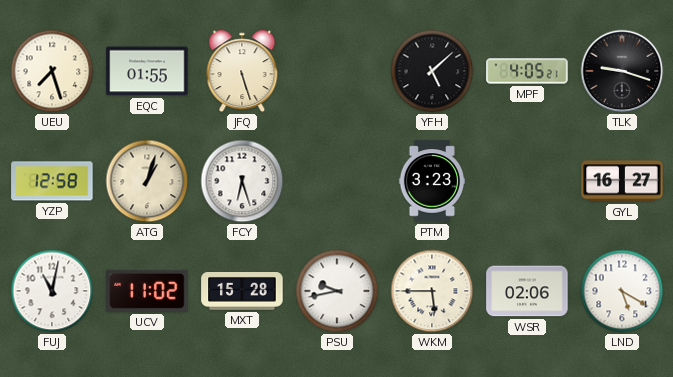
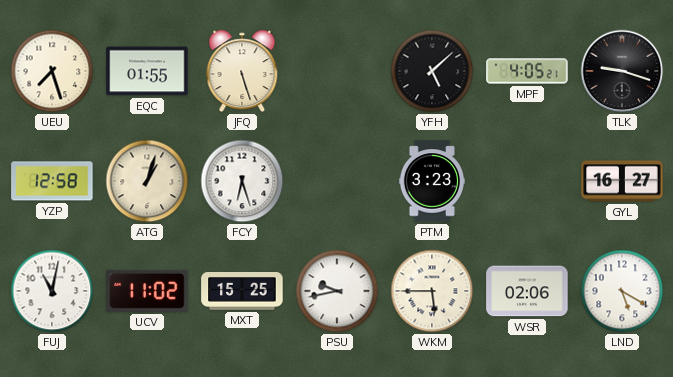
MXT: 15:28 -> 15:25 (242, 292)
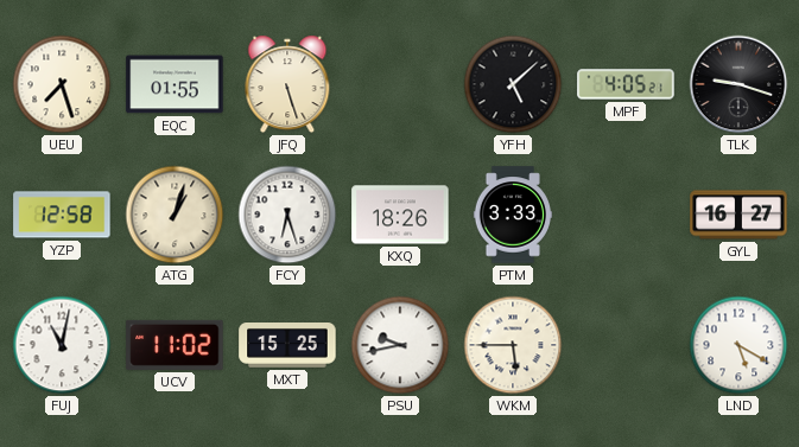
KXQ: none -> 18:26 (400, 215)
PTM: 3:23 -> 3:33 (512, 215)
WSR: 02:06 -> none (527, 291)
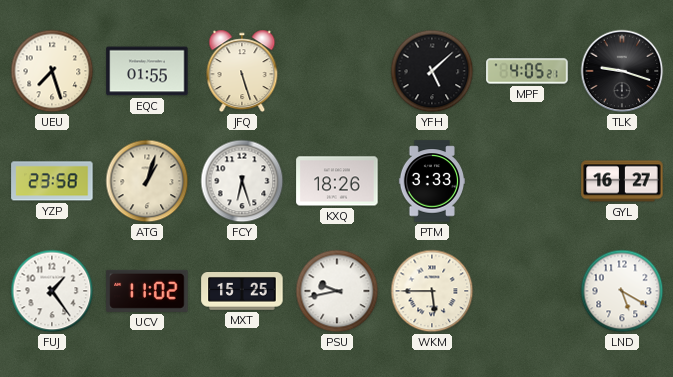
YZP: 12:58 -> 23:58 (52, 181)
FUJ: 11:02 -> 1:24 (52, 291)
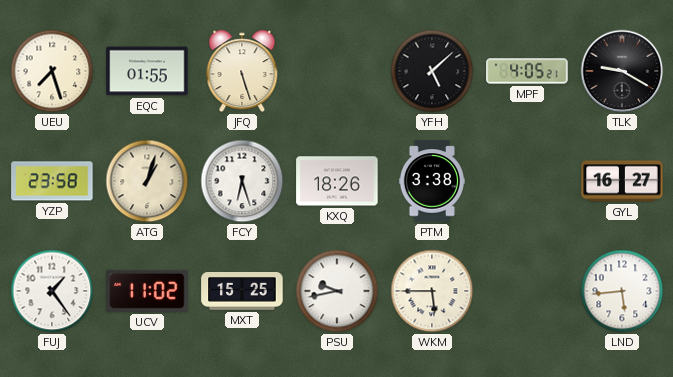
TLK: 9:18 -> 9:20 (622, 71)
PTM: 3:33 -> 3:38 (431, 181)
LND: 5:20 -> 5:44 (622, 291)
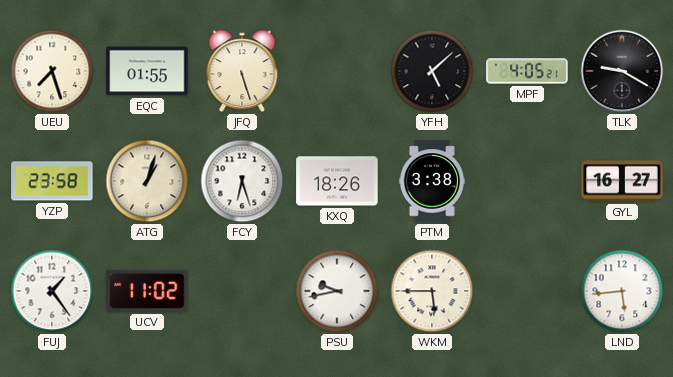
MXT: 15:25 -> none (242, 292)
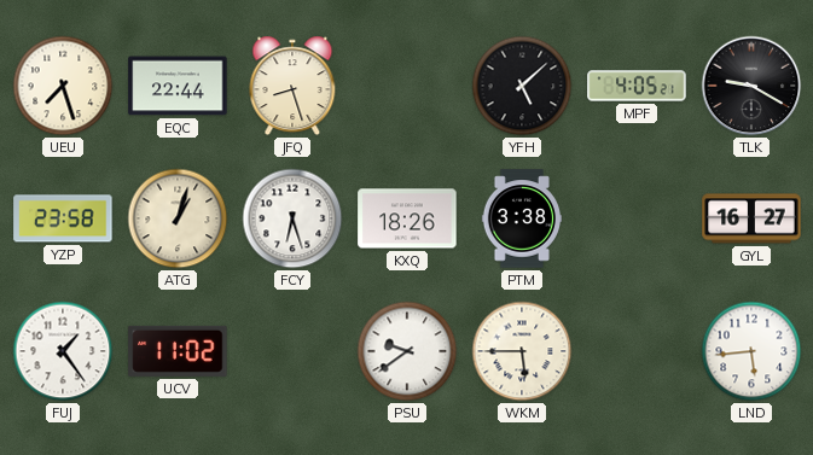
EQC: 01:55 -> 22:44 (178, 86)
JFQ: 5:27 -> 8:27 (292, 86)
PSU: 9:43 -> 9:39 (407, 351)
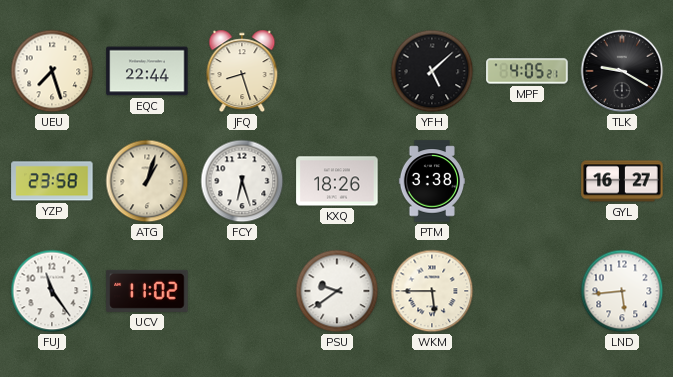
FUJ: 1:24 -> 11:24 (52, 291)
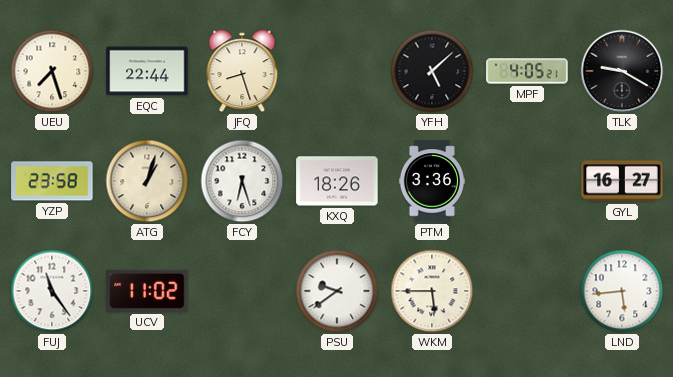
PTM: 3:38 -> 3:36 (431, 181)
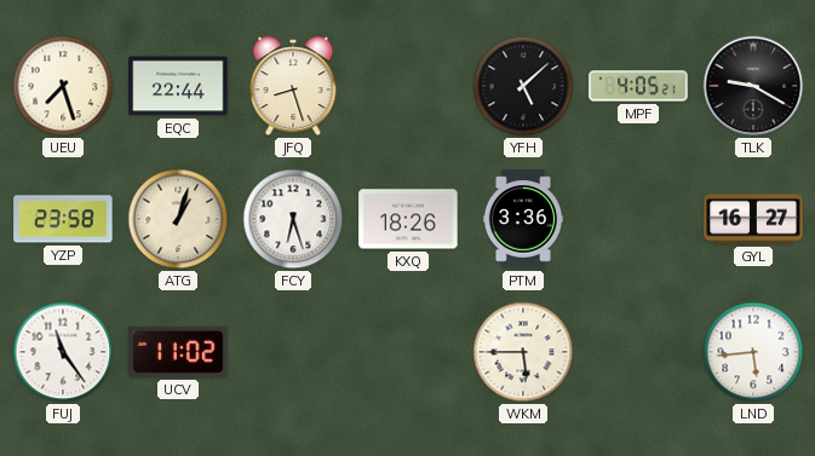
PSU: 9:39 -> none (337, 291)
